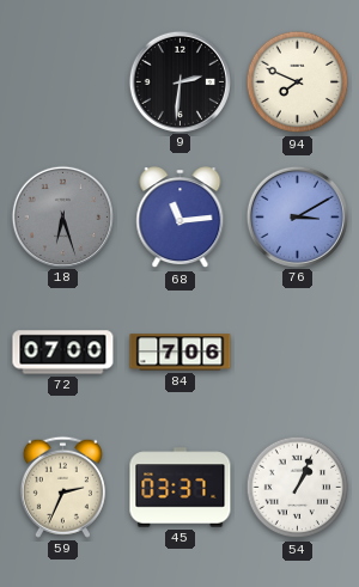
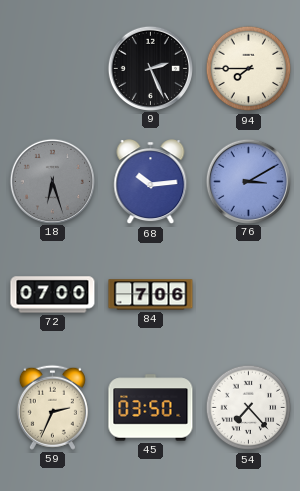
9: 2:31 -> 2:26 (150, 68)
94: 7:49 -> 7:45 (249, 69)
68: 11:14 -> 10:14 (151, 182)
45: 03:37 -> 03:50 (151, 408)
54: 1:04 -> 7:23 (249, 408)
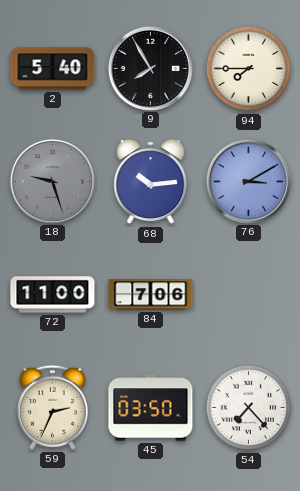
2: none -> 5:40 (53, 69)
9: 2:26 -> 7:55 (150, 68)
18: 6:27 -> 9:27 (52, 181)
72: 07:00 -> 11:00 (53, 295)
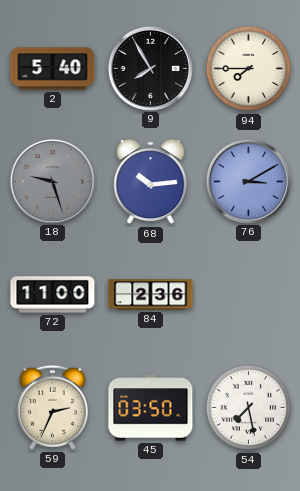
84: 7:06 -> 2:36 (151, 295)
54: 7:23 -> 7:28 (249, 408)
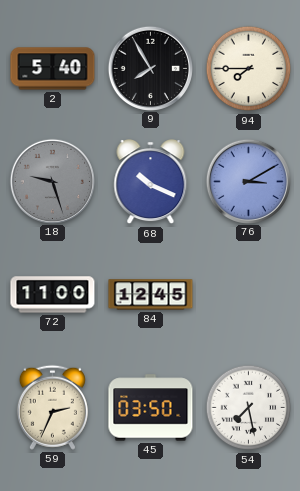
68: 10:14 -> 10:19 (151, 182)
84: 2:36 -> 12:45 (151, 295)
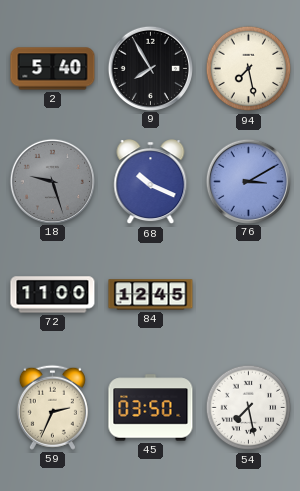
94: 7:45 -> 7:28 (249, 69)
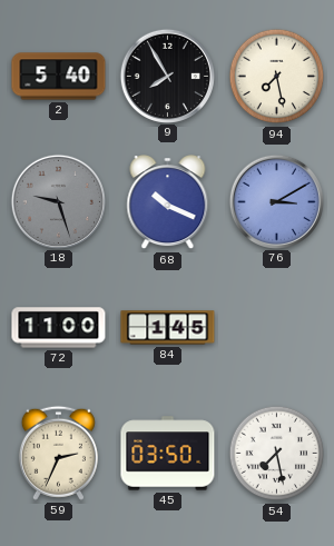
84: 12:45 -> 1:45 (168, 328)
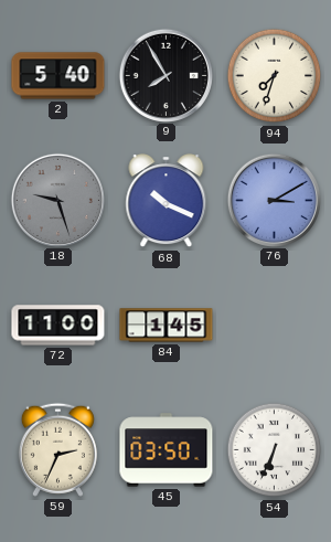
94: 7:28 -> 7:33 (275, 76)
54: 7:28 -> 6:34 (275, 450)
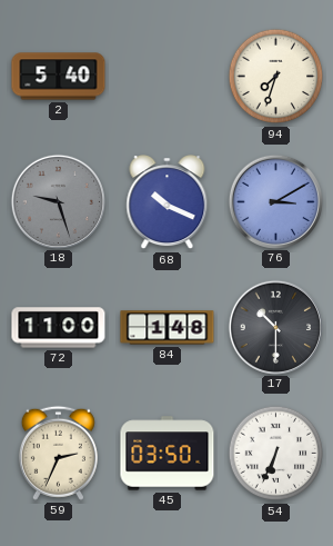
9: 7:55 -> none (165, 75)
84: 1:45 -> 1:48 (168, 328)
17: none -> 10:30 (275, 327)
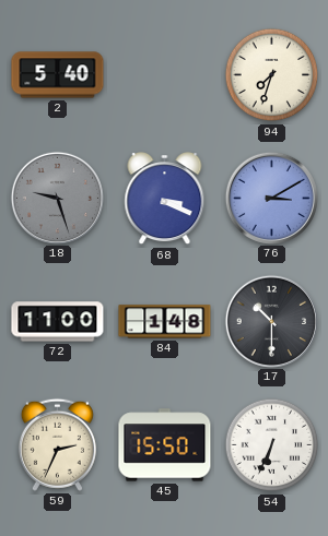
68: 10:19 -> 3:19 (165, 199)
45: 03:50 -> 15:50 (165, 445)
